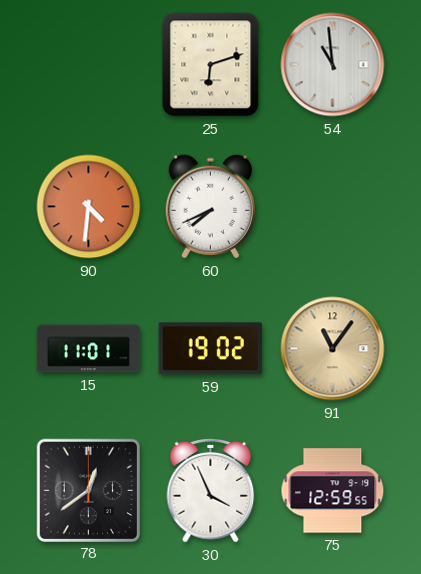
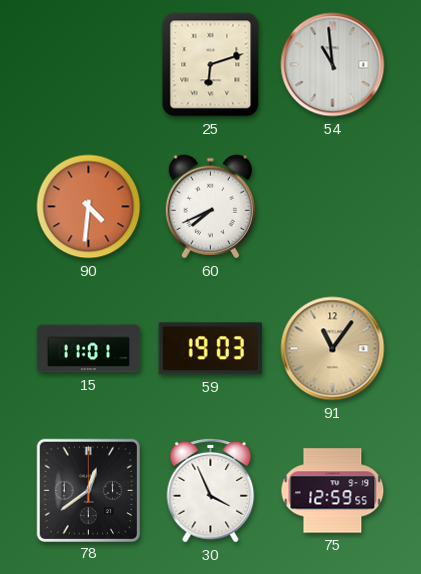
59: 19:02 -> 19:03 (210, 349)
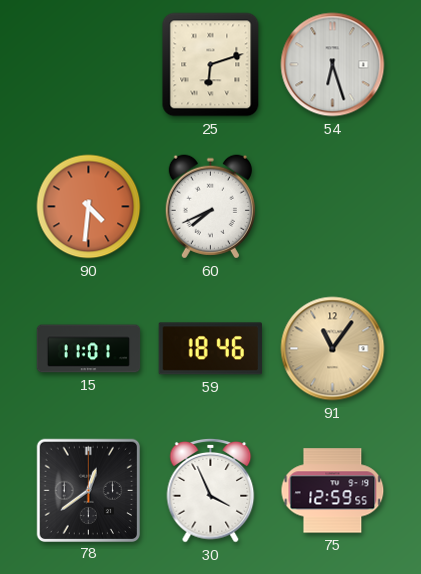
54: 10:59 -> 6:27 (333, 65)
59: 19:03 -> 18:46 (210, 349)
